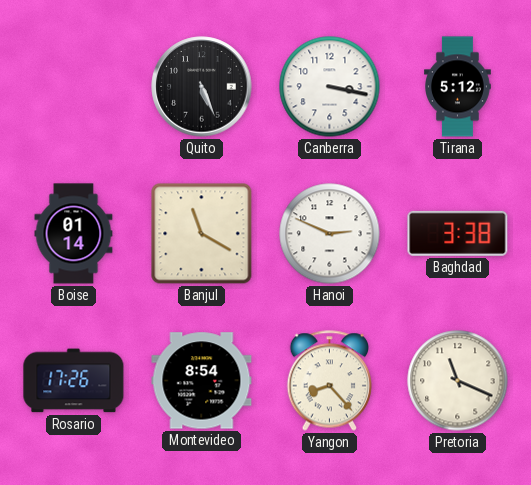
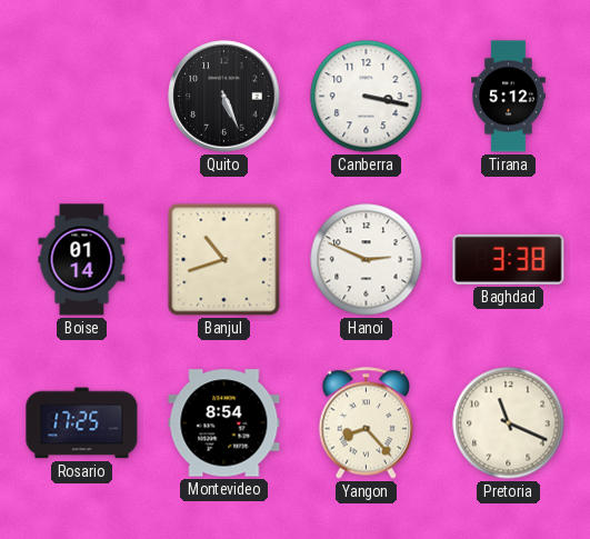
Banjul: 11:20 -> 10:42 (224, 260)
Rosario: 17:26 -> 17:25 (82, 423)
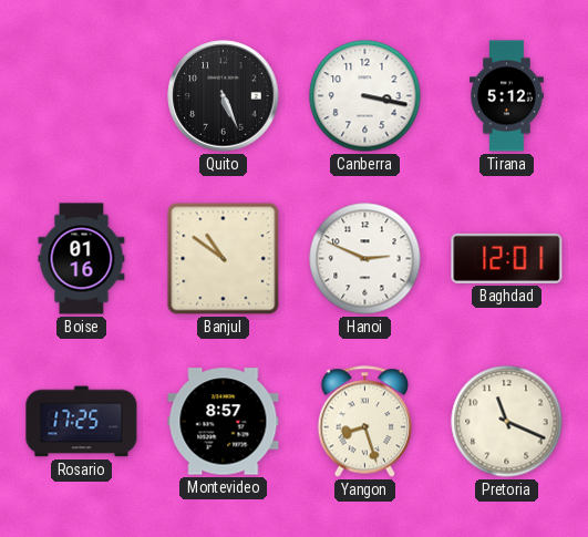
Boise: 01:14 -> 01:16 (82, 259)
Banjul: 10:42 -> 10:51 (224, 259)
Baghdad: 3:38 -> 12:01 (507, 258)
Montevideo: 8:54 -> 8:57 (224, 422)
Yangon: 8:23 -> 8:27 (365, 422)
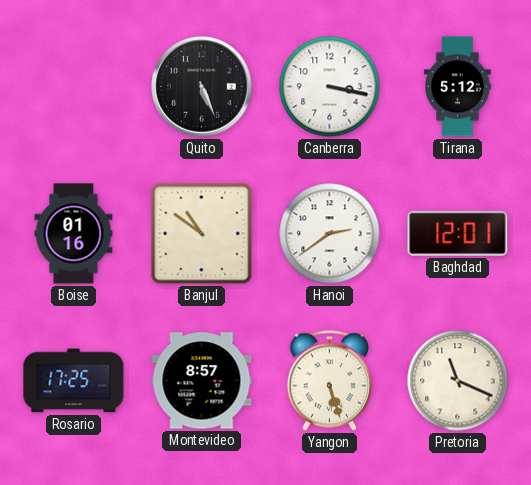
Hanoi: 2:49 -> 2:39 (330, 234)
Yangon: 8:27 -> 5:27 (330, 381)
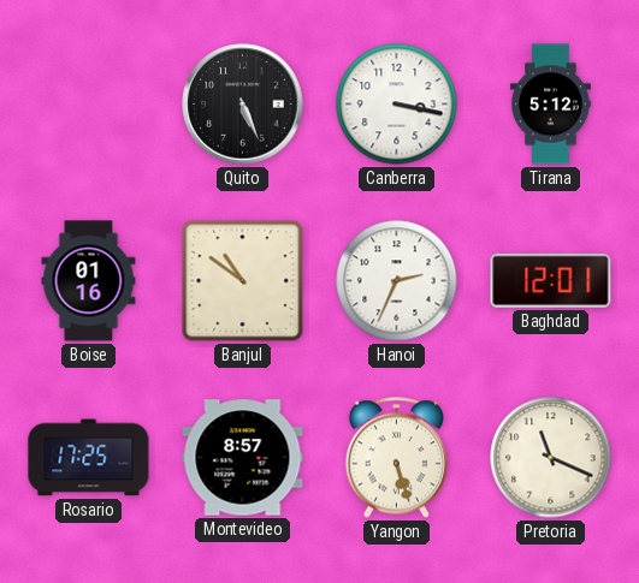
Hanoi: 2:39 -> 2:34 (397, 281)
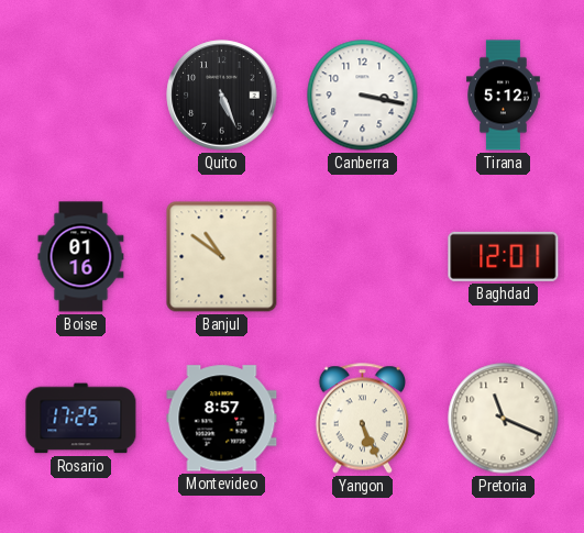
Hanoi: 2:34 -> none (397, 281)
Yangon: 5:27 -> 5:26 (363, 419)
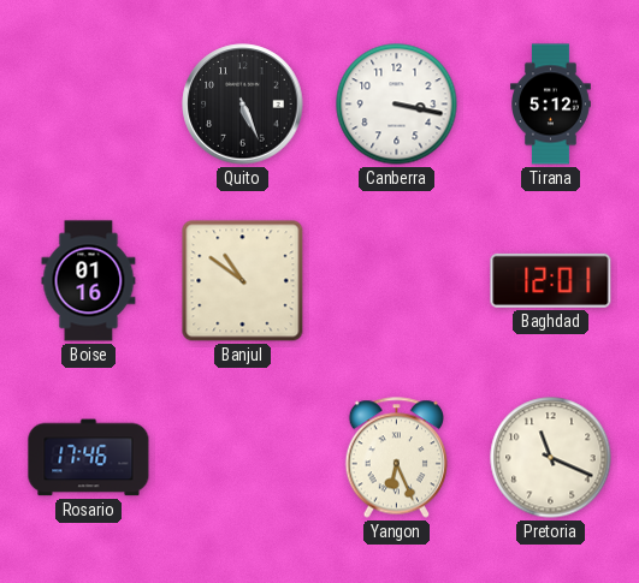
Rosario: 17:25 -> 17:46 (89, 458)
Montevideo: 8:57 -> none (222, 419)
Yangon: 5:26 -> 6:26 (397, 458)
